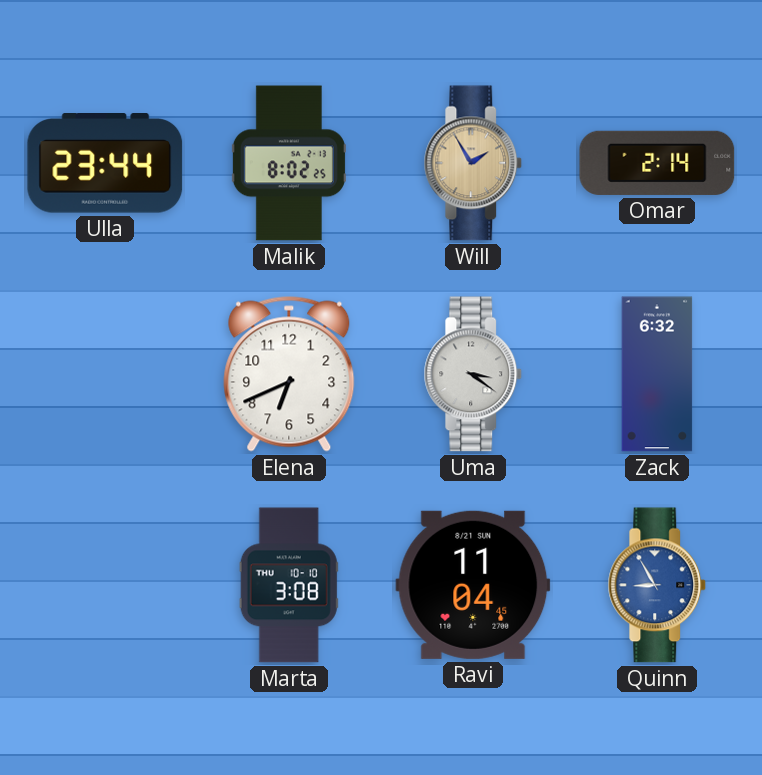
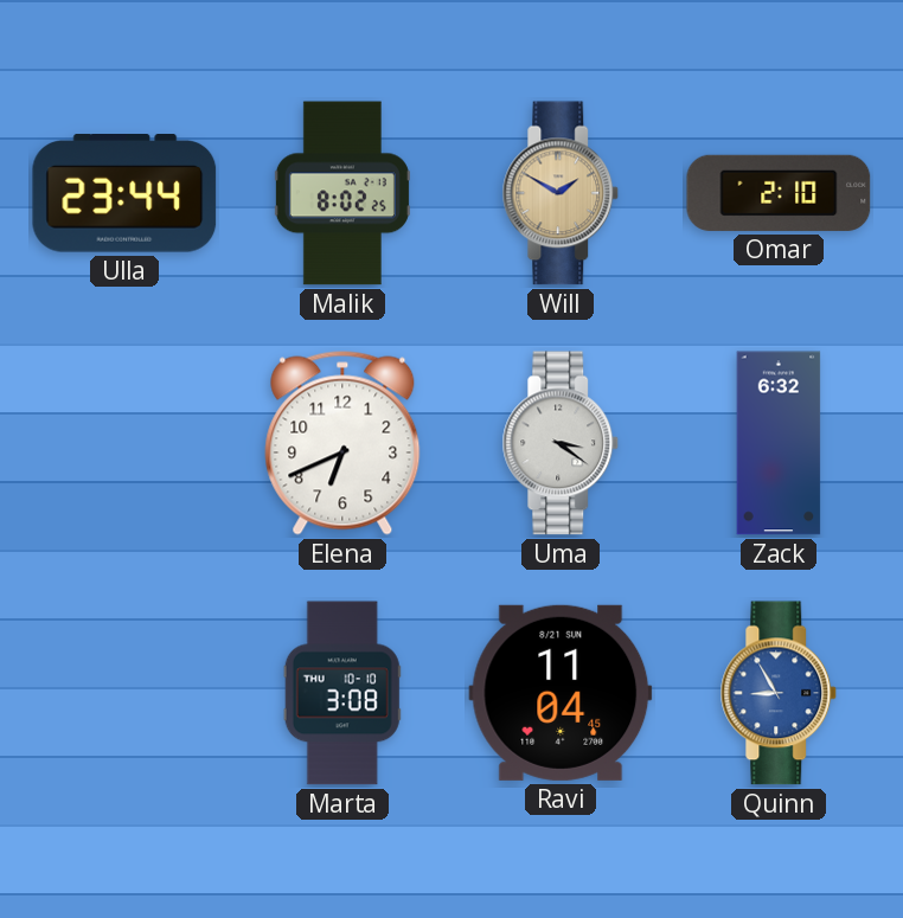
Will: 1:55 -> 1:50 (561, 193)
Omar: 2:14 -> 2:10 (779, 193)
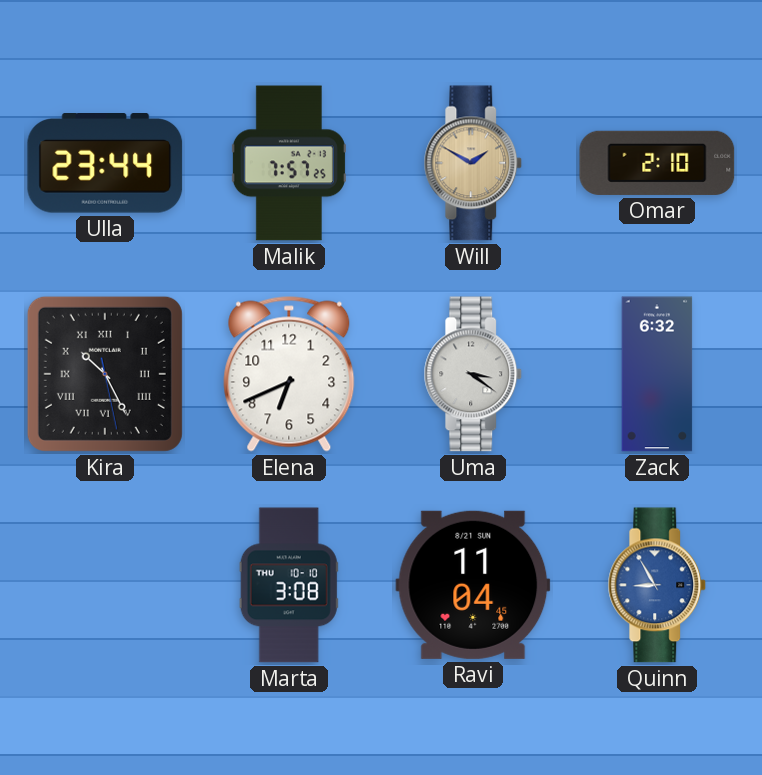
Malik: 8:02 -> 7:57 (289, 163)
Kira: none -> 10:25 (105, 374)
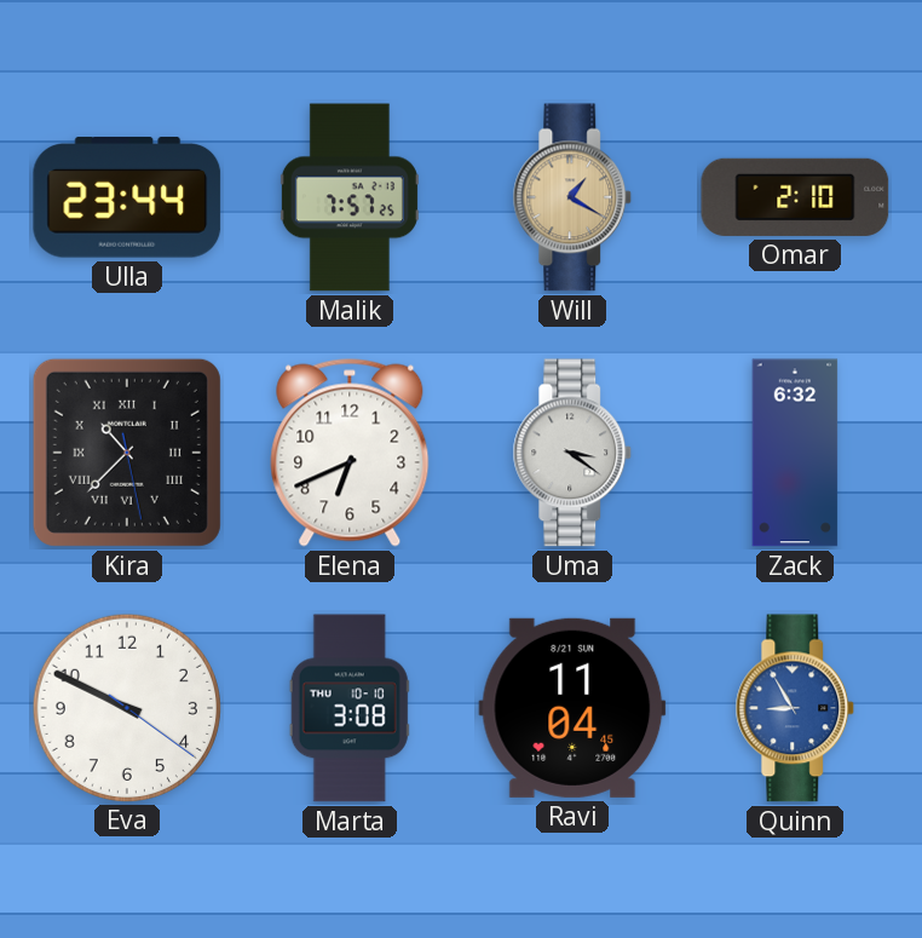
Will: 1:50 -> 1:20 (572, 197)
Kira: 10:25 -> 10:37 (127, 453)
Eva: none -> 9:49 (126, 707)
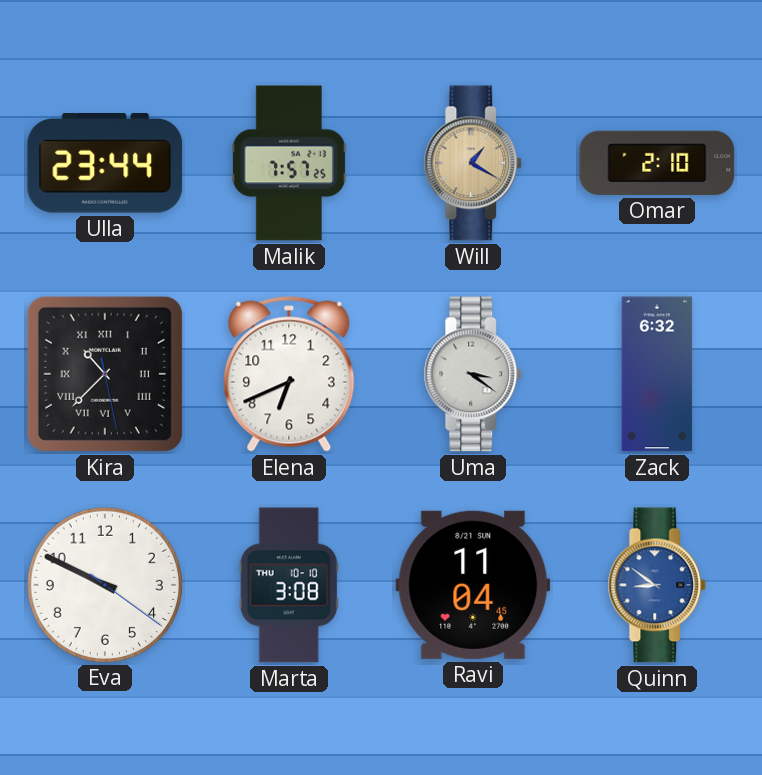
Quinn: 8:55 -> 8:51 (657, 585)
